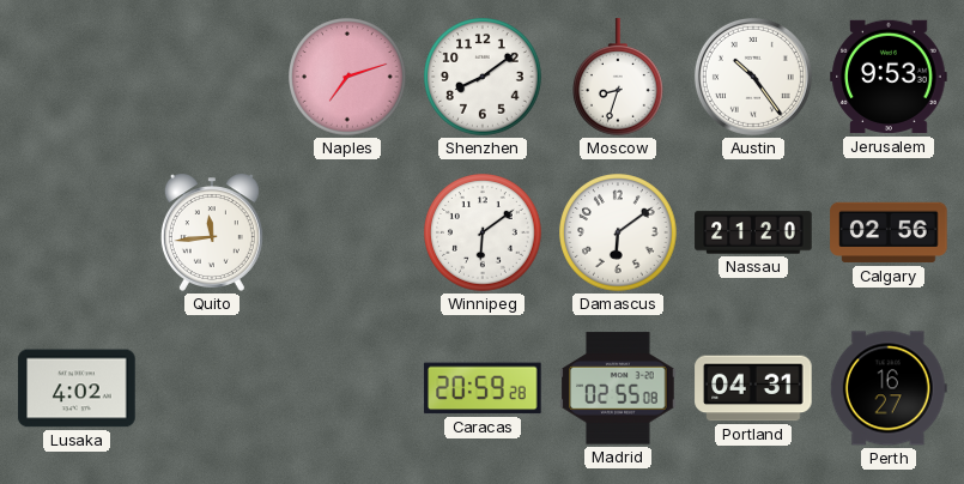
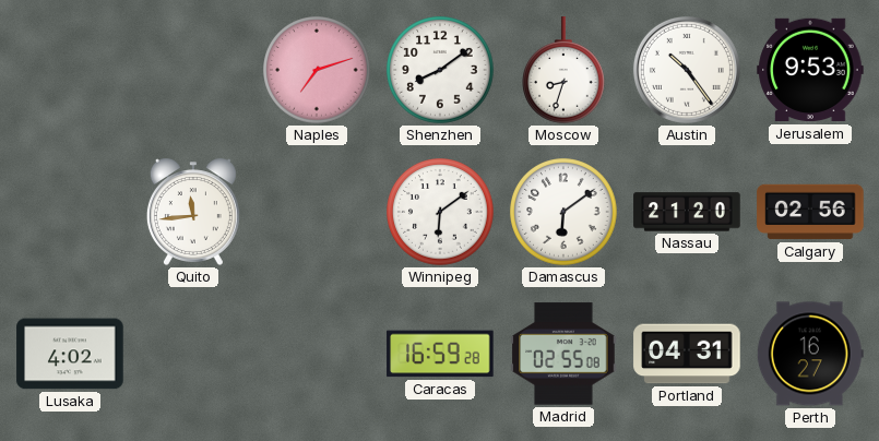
Caracas: 20:59 -> 16:59 (440, 354)
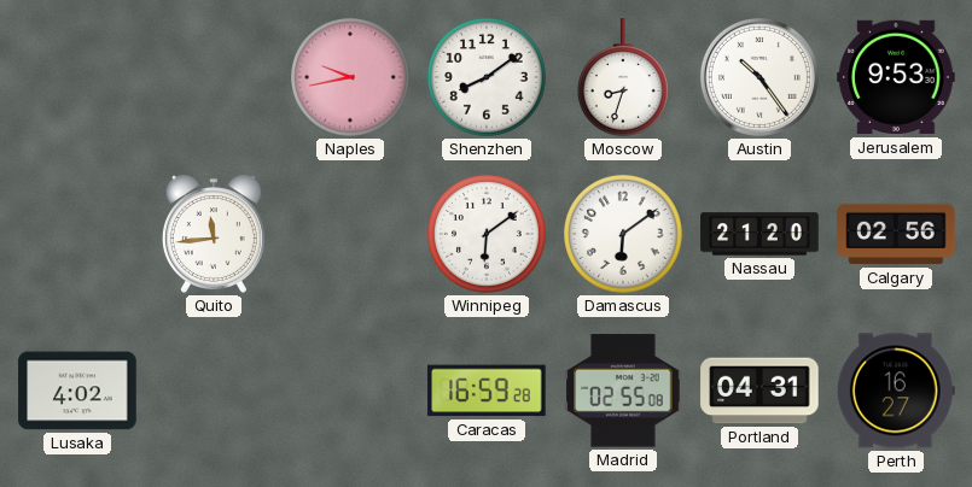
Naples: 7:12 -> 9:43 (350, 77)
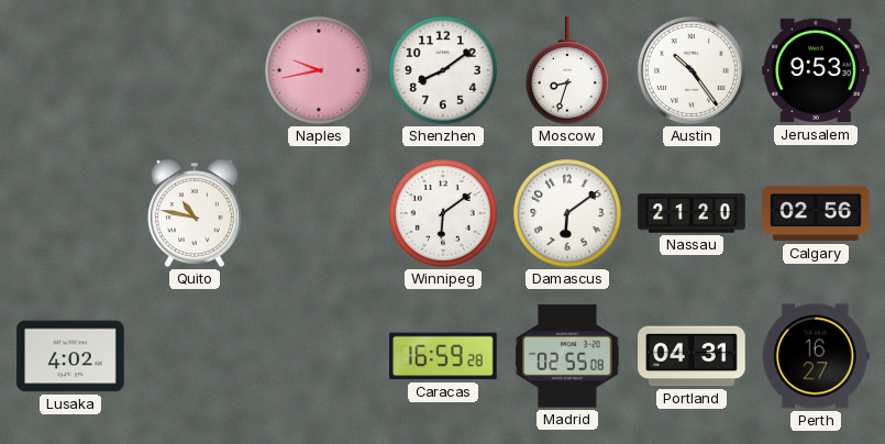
Quito: 11:44 -> 10:47 (195, 213)
